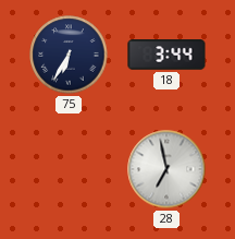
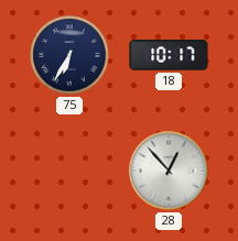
18: 3:44 -> 10:17 (169, 55)
28: 6:58 -> 12:53 (169, 171)
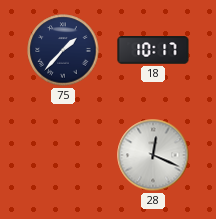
75: 6:35 -> 1:37 (63, 50)
28: 12:53 -> 12:19 (153, 155)
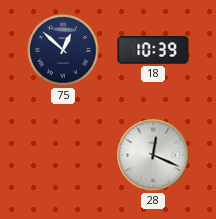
75: 1:37 -> 12:52 (63, 50)
18: 10:17 -> 10:39 (153, 50)
